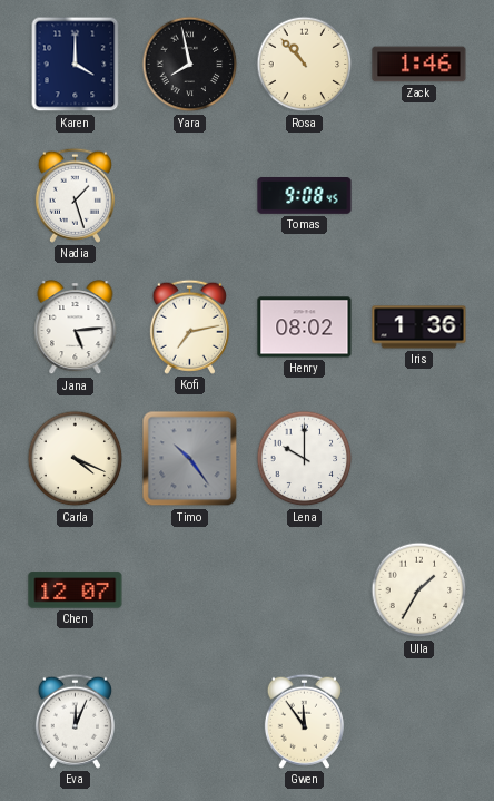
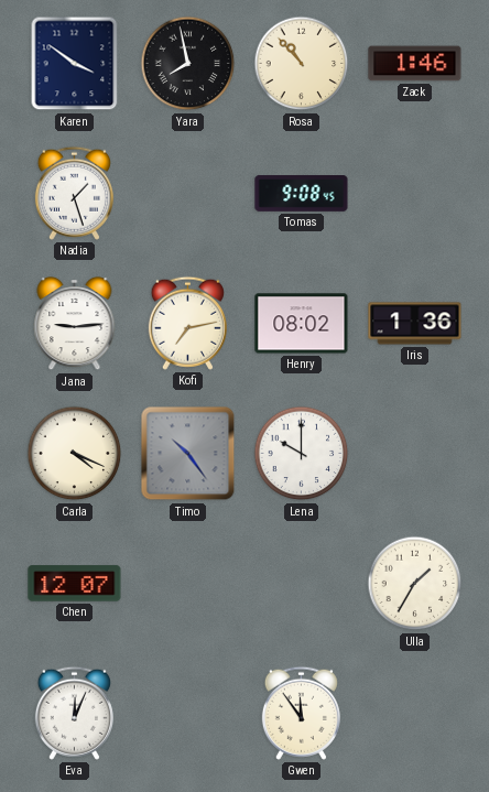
Karen: 4:00 -> 3:51 (75, 64)
Jana: 5:14 -> 9:14 (75, 325)
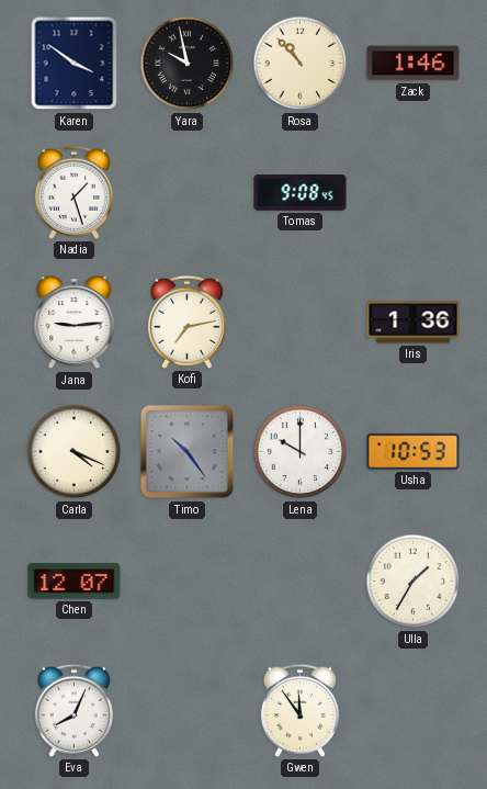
Yara: 7:58 -> 9:58 (188, 64)
Henry: 08:02 -> none (302, 324)
Usha: none -> 10:53 (414, 451)
Eva: 12:04 -> 8:04 (73, 710)
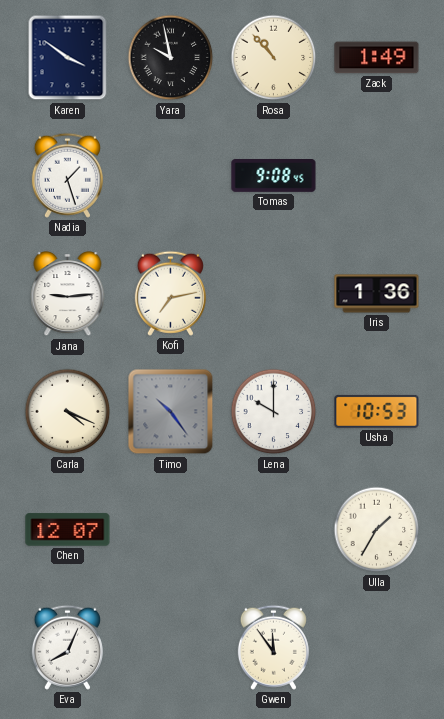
Zack: 1:46 -> 1:49 (377, 58)
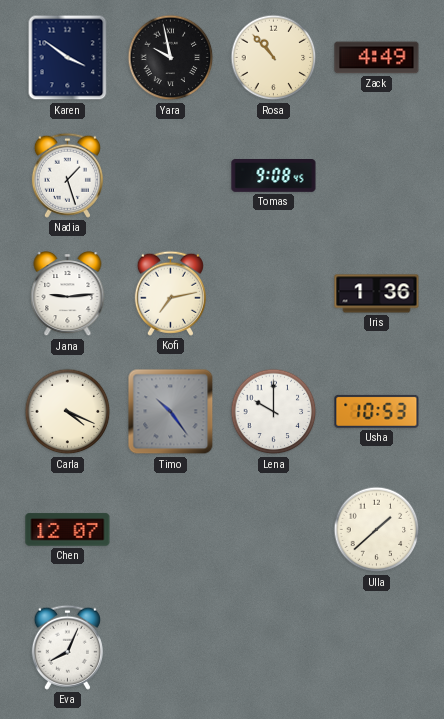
Zack: 1:49 -> 4:49 (377, 58)
Ulla: 1:35 -> 1:38 (377, 530)
Gwen: 11:54 -> none (273, 647)
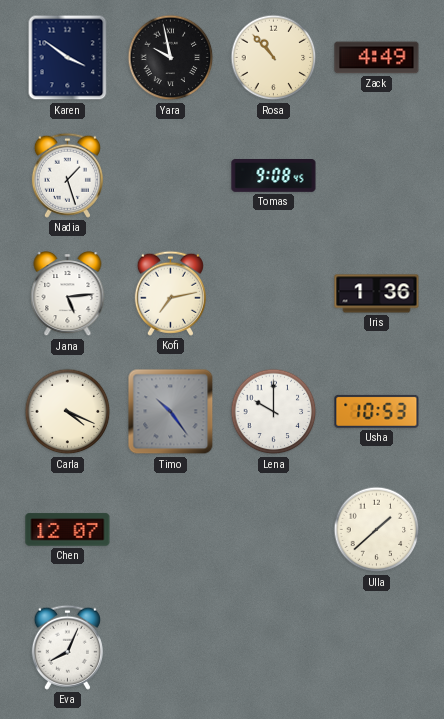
Jana: 9:14 -> 5:14 (68, 295)
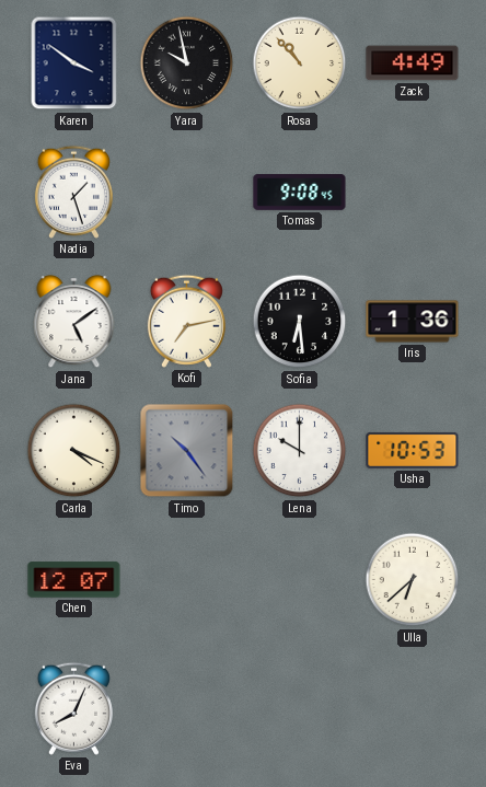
Jana: 5:14 -> 5:09 (74, 323)
Sofia: none -> 6:29 (300, 322)
Ulla: 1:38 -> 6:38 (413, 580)
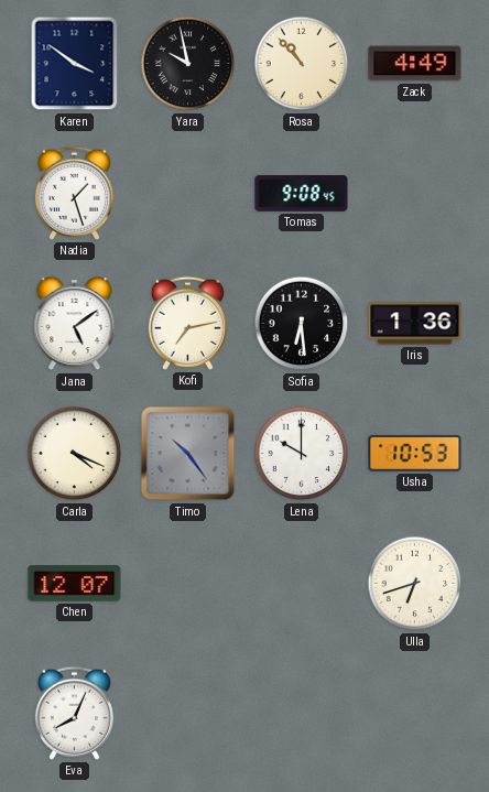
Ulla: 6:38 -> 6:42 (415, 584)
